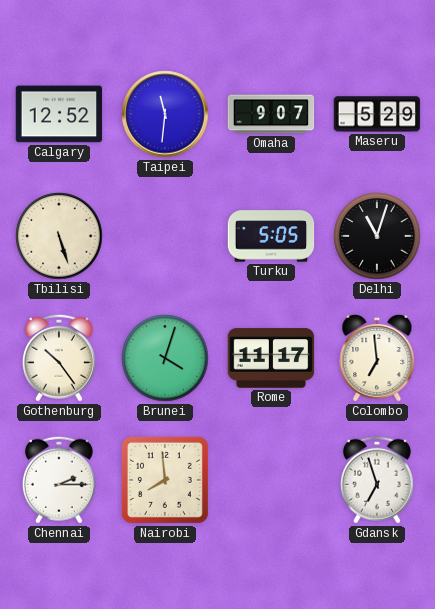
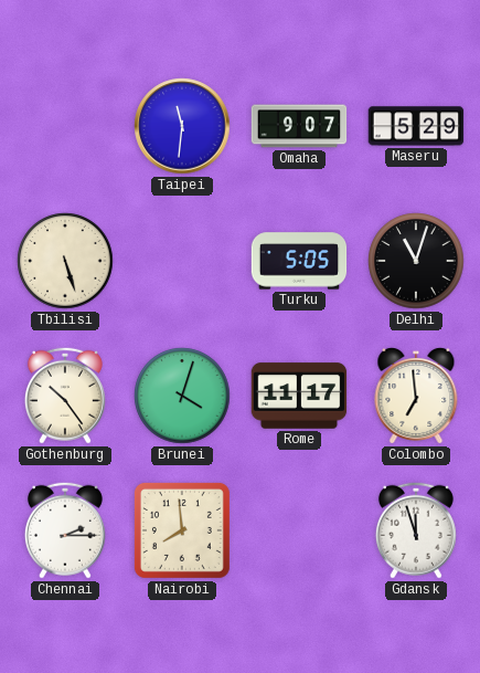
Calgary: 12:52 -> none (59, 114)
Gdansk: 6:57 -> 11:57 (416, 530)
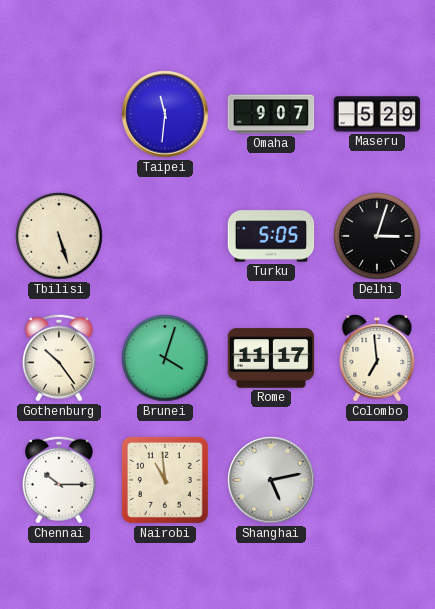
Delhi: 11:03 -> 3:03 (377, 236)
Chennai: 2:15 -> 10:15 (59, 480)
Nairobi: 7:59 -> 10:59 (165, 480)
Shanghai: none -> 5:13 (271, 480)
Gdansk: 11:57 -> none (416, 530)
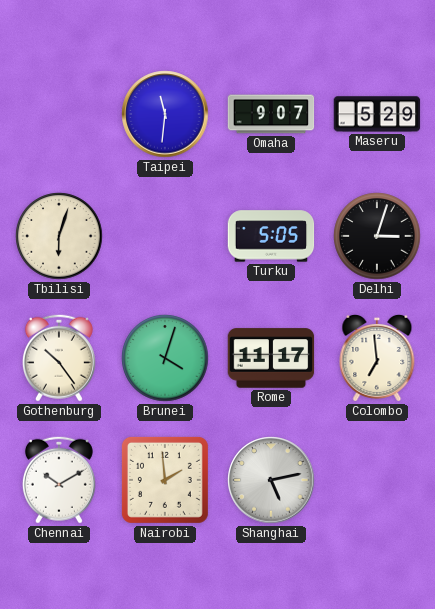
Tbilisi: 5:27 -> 6:03 (59, 236)
Chennai: 10:15 -> 10:10 (59, 480)
Nairobi: 10:59 -> 1:59 (165, 480)
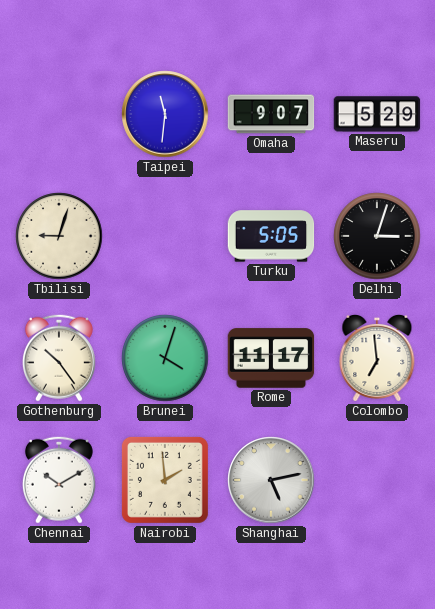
Tbilisi: 6:03 -> 9:03 (59, 236)
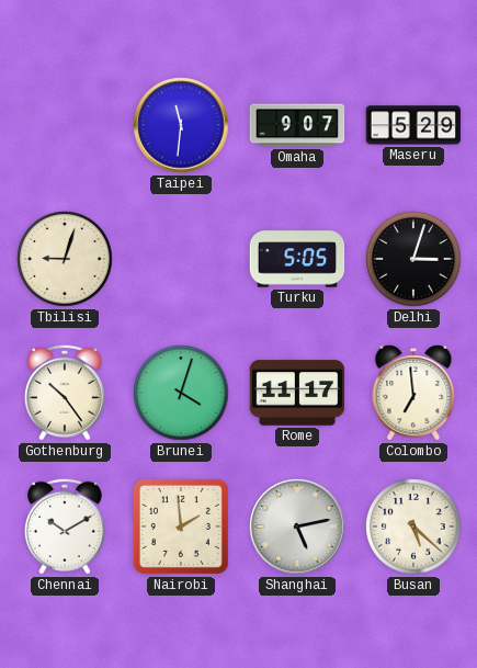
Busan: none -> 5:22 (413, 527)
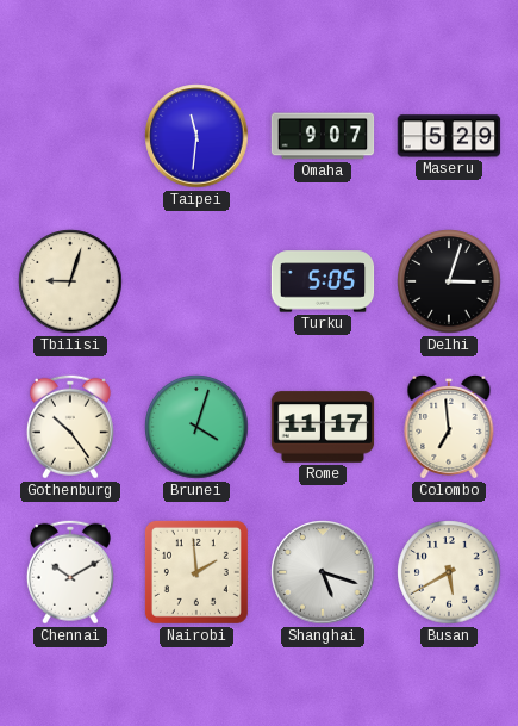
Shanghai: 5:13 -> 5:18 (323, 572)
Busan: 5:22 -> 5:40 (449, 572)
